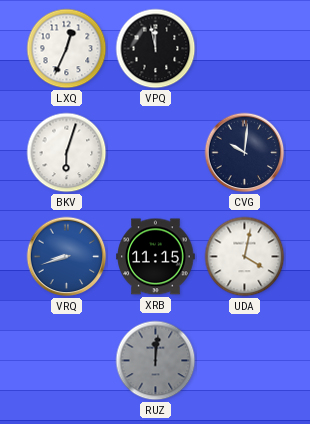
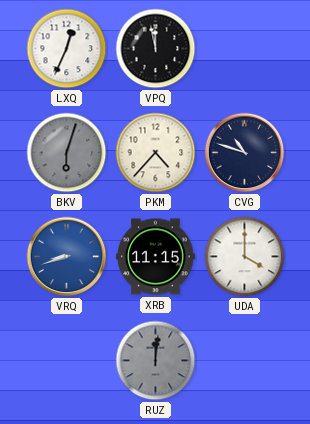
BKV dial: white -> grey (67, 153)
PKM: none -> 4:37 (156, 153)
CVG: 10:01 -> 10:48 (245, 153)
UDA: 4:02 -> 4:00 (245, 257)
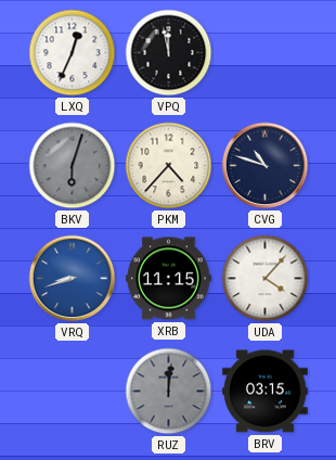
UDA: 4:00 -> 4:07 (266, 279)
BRV: none -> 03:15 (266, 392)
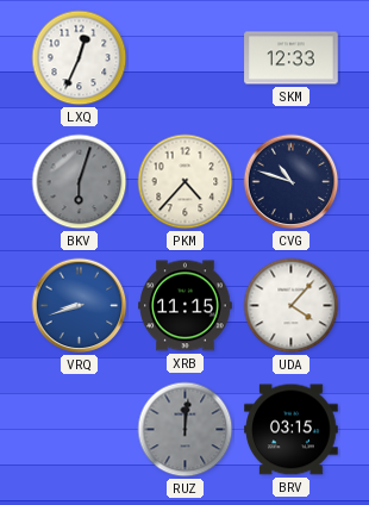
VPQ: 11:58 -> none (169, 53)
SKM: none -> 12:33 (292, 58)
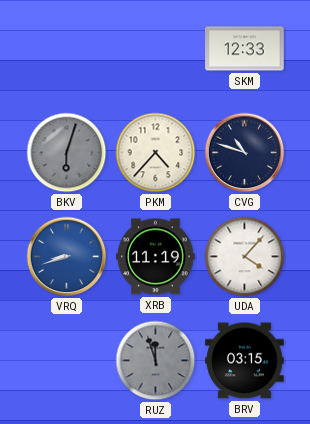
LXQ: 12:34 -> none (80, 58)
XRB: 11:15 -> 11:19 (156, 257)
RUZ: 12:01 -> 11:57 (156, 361)
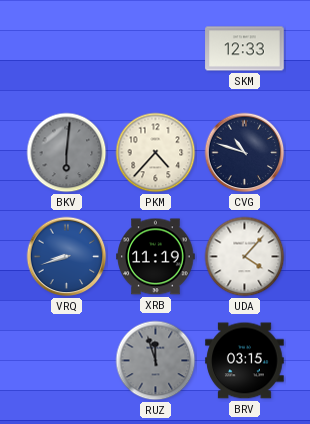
BKV: 6:03 -> 6:01 (67, 153)
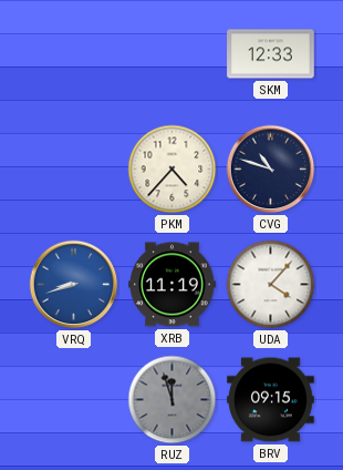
BKV: 6:01 -> none (67, 153)
BRV: 03:15 -> 09:15 (271, 400)
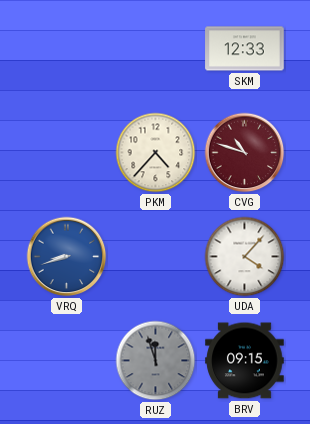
CVG dial: navy -> burgundy (245, 153)
XRB: 11:19 -> none (173, 285)
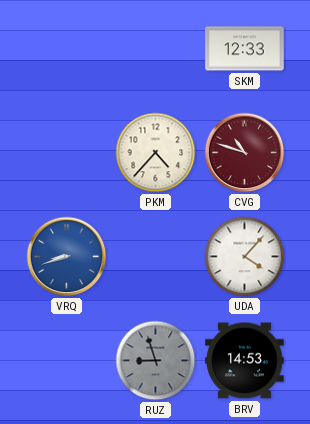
RUZ: 11:57 -> 8:57 (156, 361)
BRV: 09:15 -> 14:53 (245, 361)
